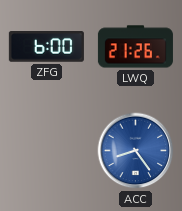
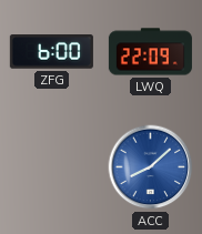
LWQ: 21:26 -> 22:09 (150, 52)
ACC: 8:24 -> 8:08 (151, 167)
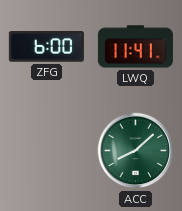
LWQ: 22:09 -> 11:41 (135, 47)
ACC dial: blue -> green (136, 151)
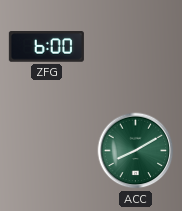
LWQ: 11:41 -> none (135, 47)
ACC: 8:08 -> 8:10 (136, 151)
